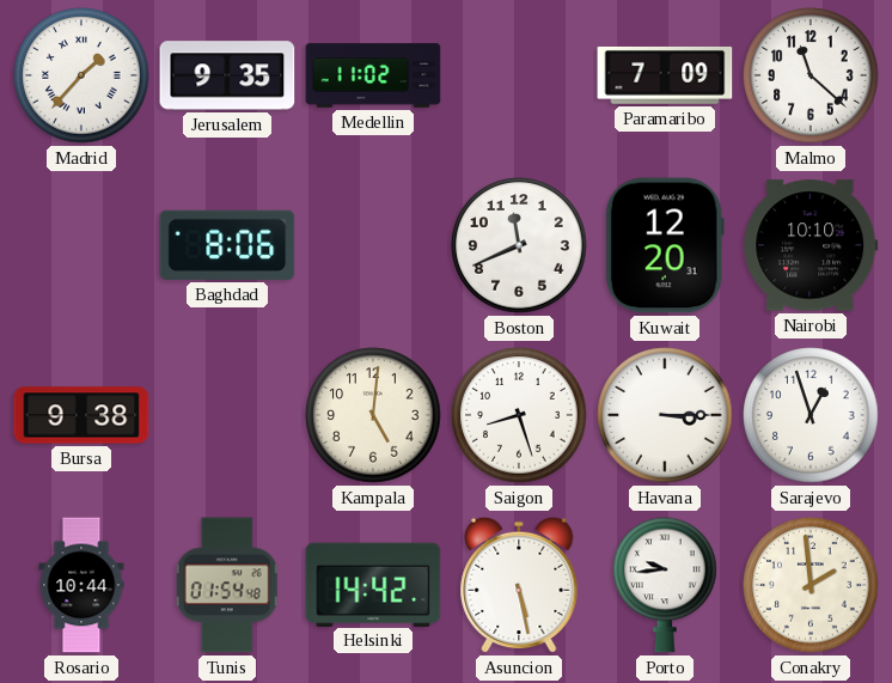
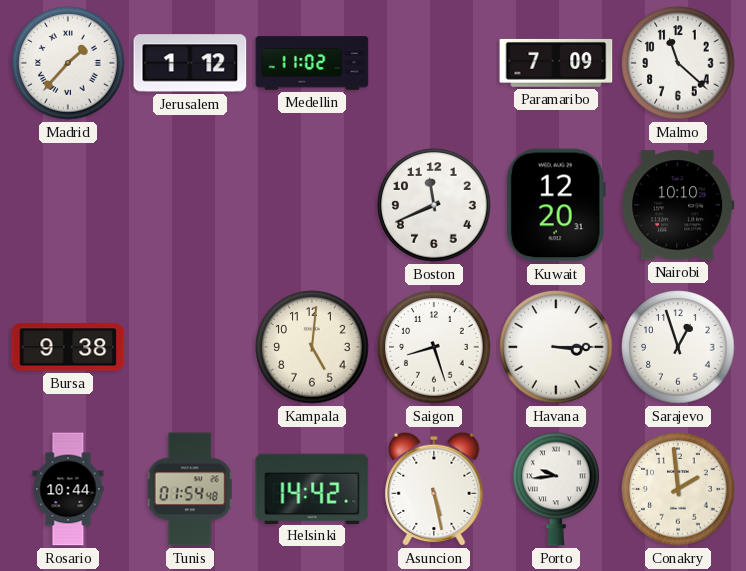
Jerusalem: 9:35 -> 1:12 (190, 63)
Baghdad: 8:06 -> none (227, 245)
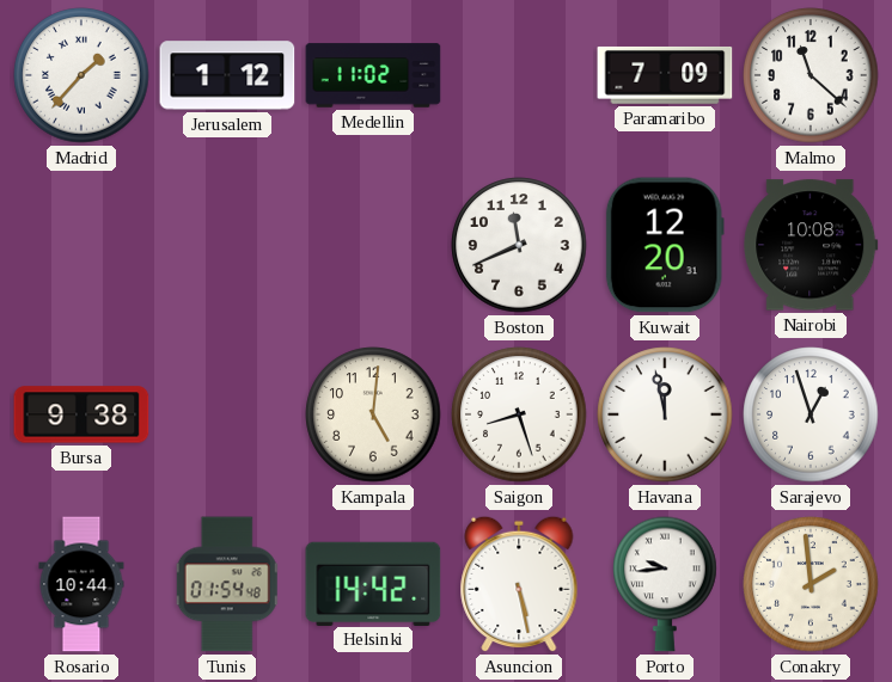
Nairobi: 10:10 -> 10:08 (811, 245)
Havana: 3:15 -> 11:58 (665, 414)
